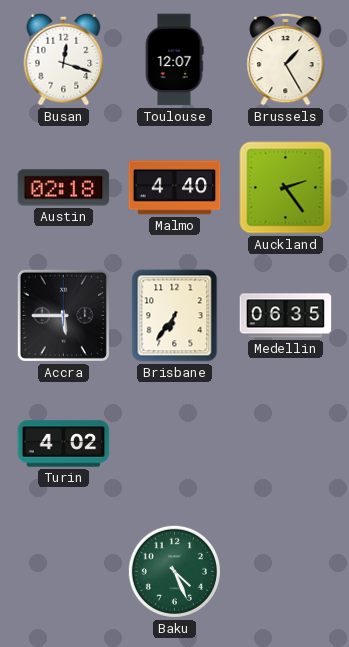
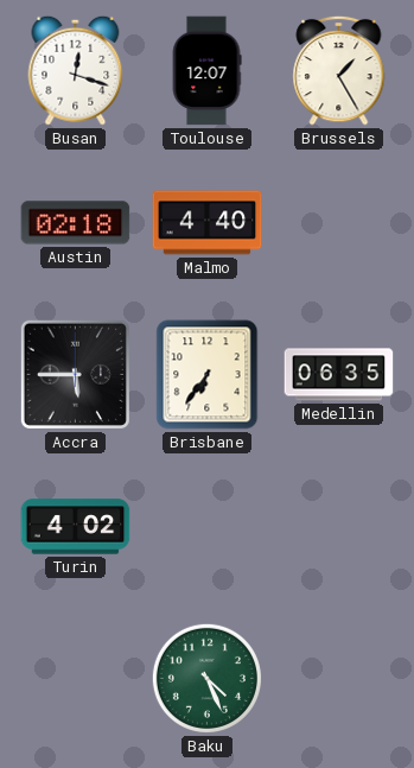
Auckland: 2:24 -> none (286, 188)
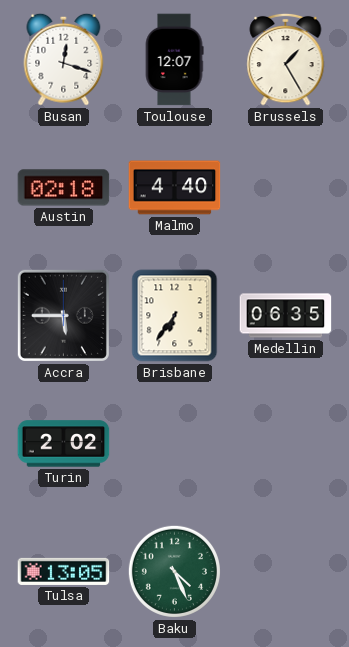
Turin: 4:02 -> 2:02 (64, 444)
Tulsa: none -> 13:05 (64, 571)
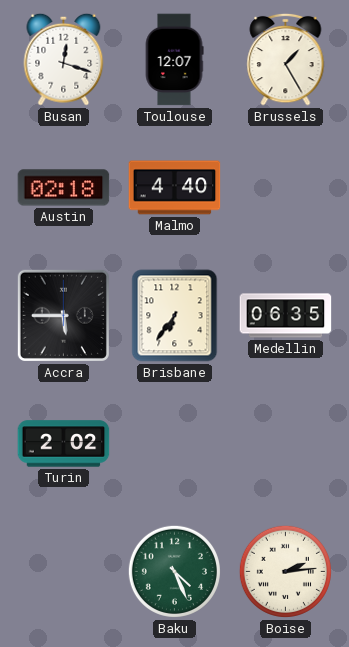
Tulsa: 13:05 -> none (64, 571)
Boise: none -> 2:14 (285, 571)
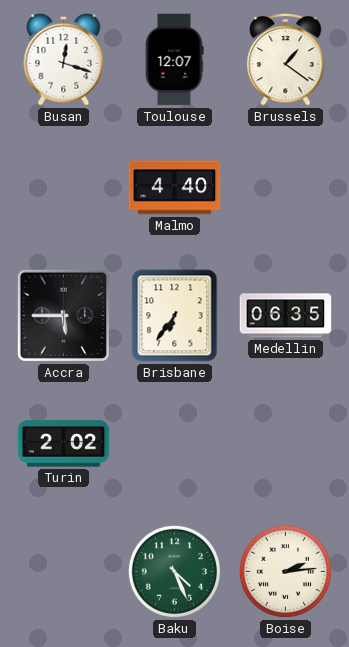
Brussels: 1:25 -> 1:21 (286, 59)
Austin: 02:18 -> none (64, 188)
